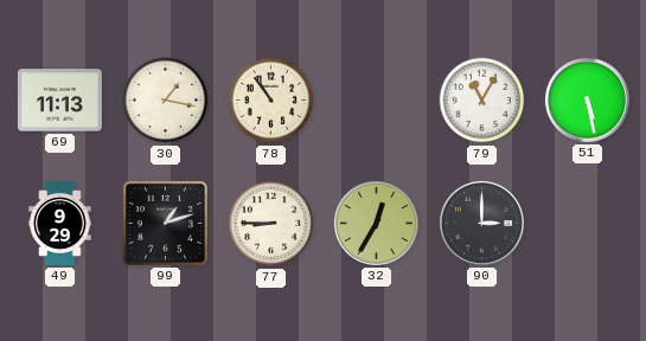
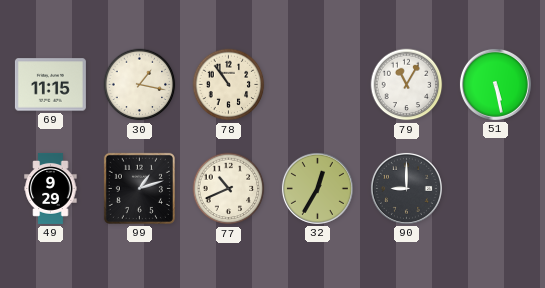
69: 11:13 -> 11:15 (50, 85)
77: 8:45 -> 10:41 (229, 189)
90: 3:00 -> 9:00 (406, 188)
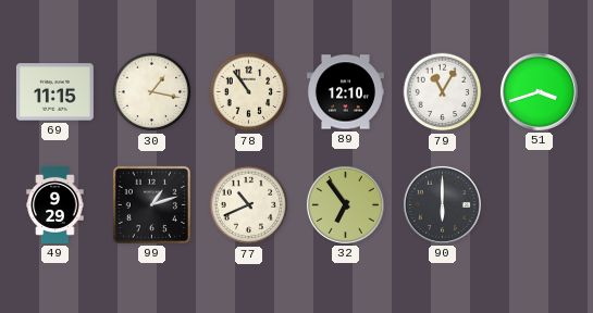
89: none -> 12:10 (345, 92)
51: 5:28 -> 3:42 (539, 91)
32: 12:35 -> 6:54 (345, 204)
90: 9:00 -> 6:00 (442, 204)
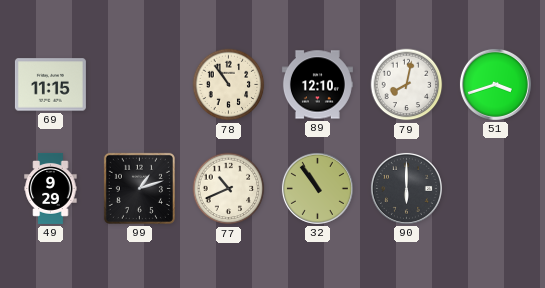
30: 1:17 -> none (152, 92)
79: 11:05 -> 8:02 (407, 85)
32: 6:54 -> 10:54 (317, 188)
